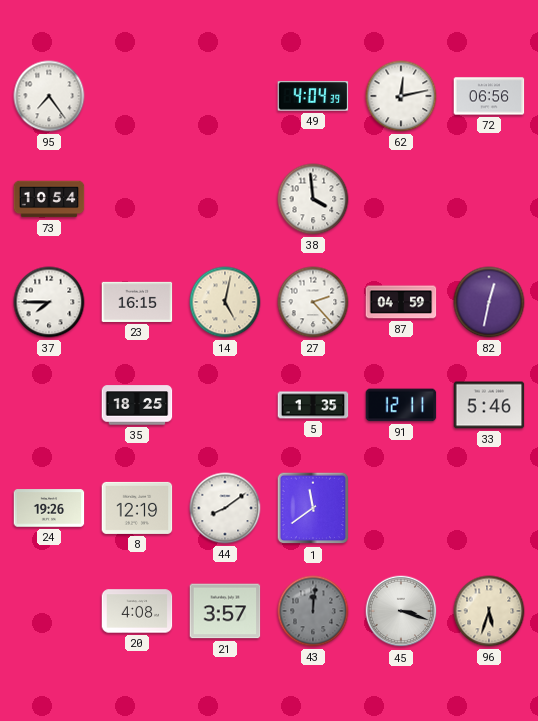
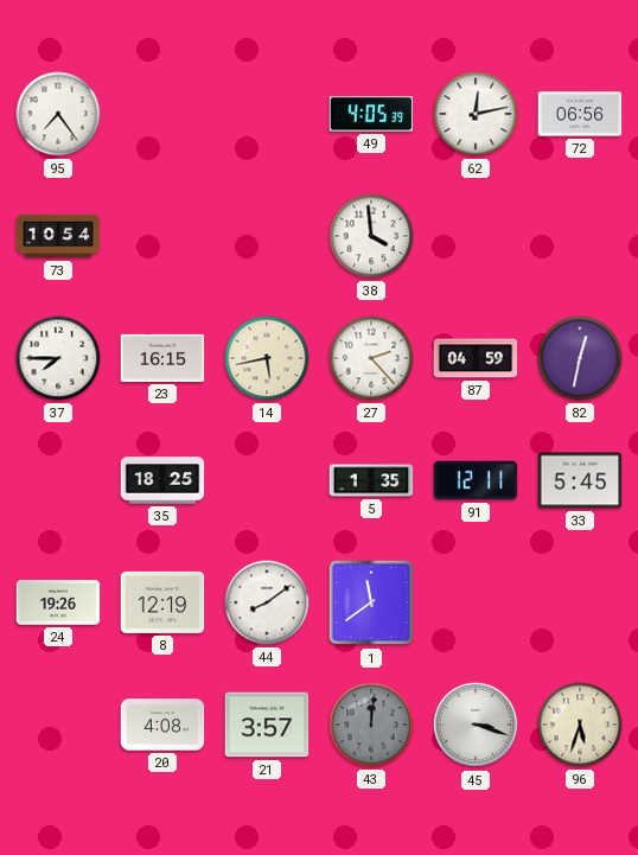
49: 4:04 -> 4:05 (371, 114)
14: 5:02 -> 5:43 (267, 358)
33: 5:46 -> 5:45 (580, 480)
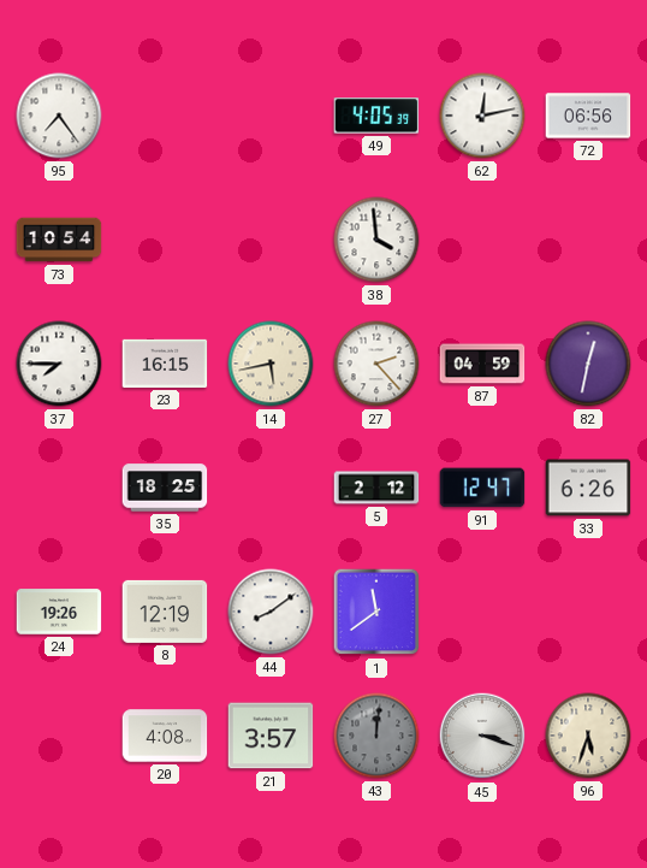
5: 1:35 -> 2:12 (376, 488)
91: 12:11 -> 12:47 (482, 488)
33: 5:45 -> 6:26 (588, 488)
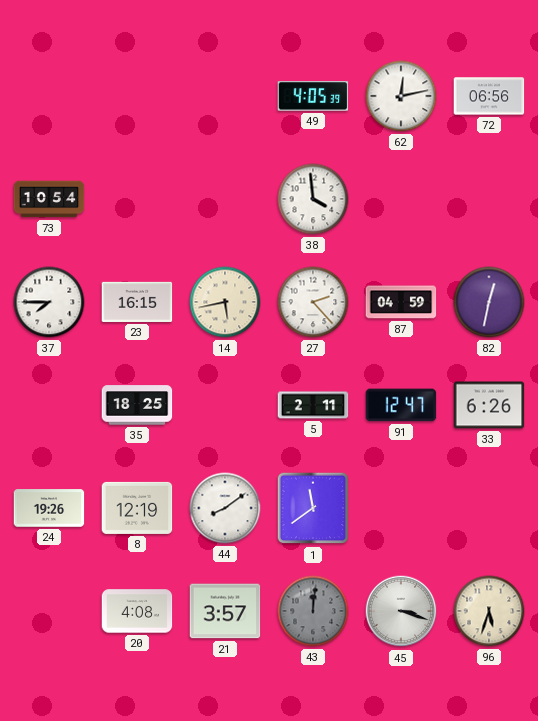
95: 7:24 -> none (59, 116)
5: 2:12 -> 2:11 (313, 405)
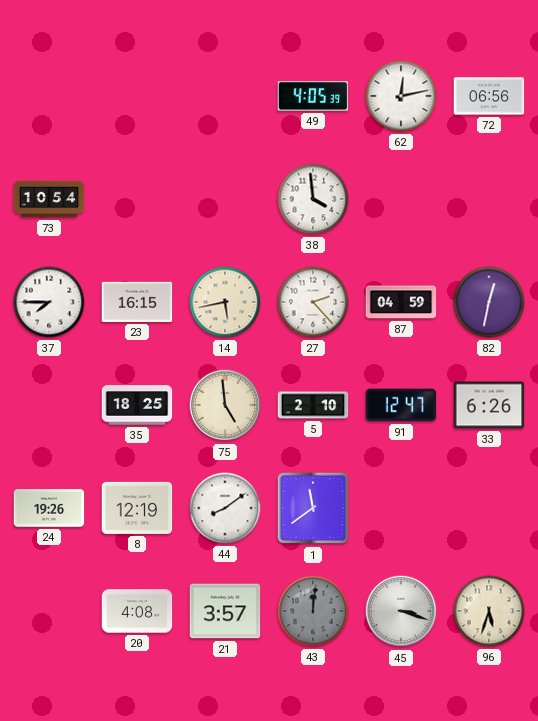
75: none -> 4:59 (225, 405)
5: 2:11 -> 2:10 (313, 405)
